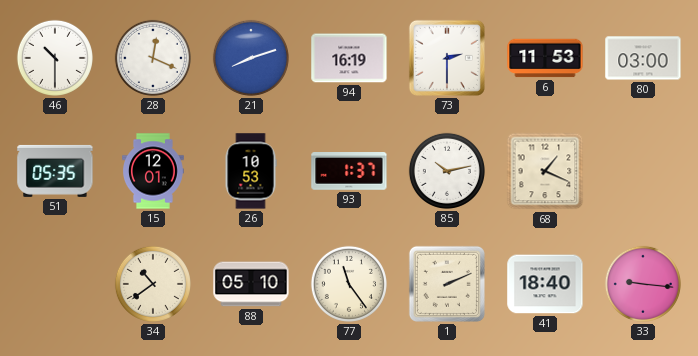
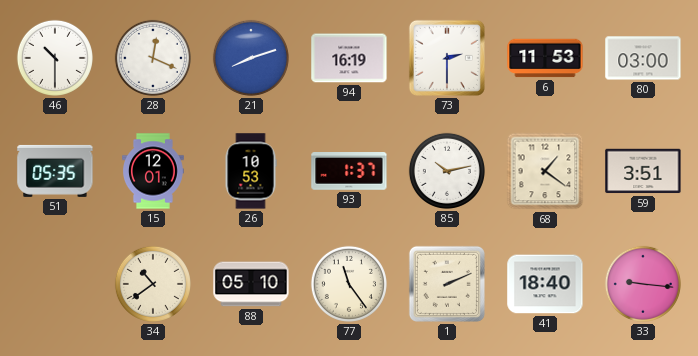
68: 1:19 -> 1:21 (545, 171)
59: none -> 3:51 (643, 171)
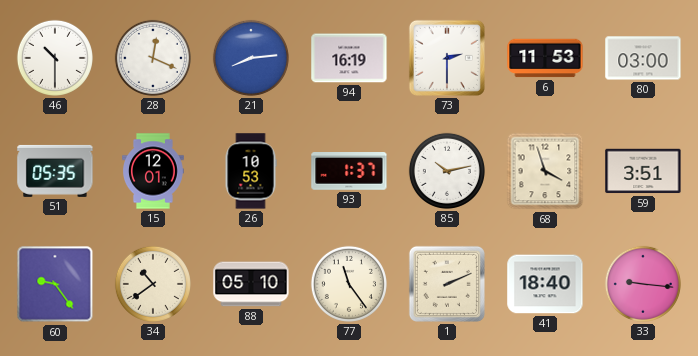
21: 8:12 -> 8:14 (251, 58)
68: 1:21 -> 3:57 (545, 171)
60: none -> 9:24 (55, 284)
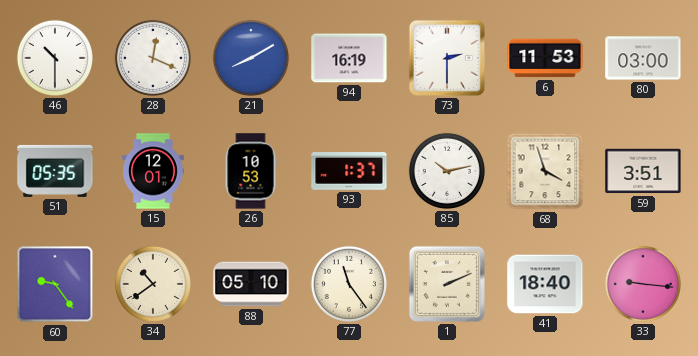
21: 8:14 -> 8:10 (251, 58)
